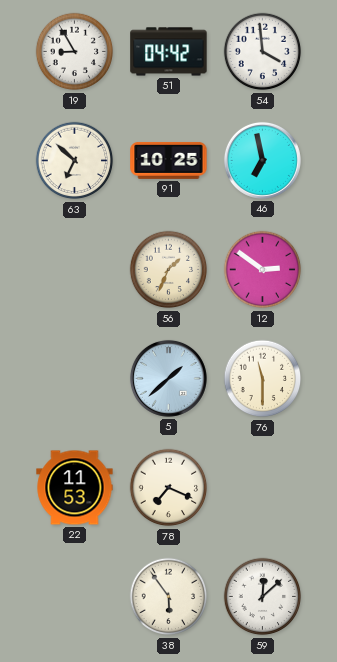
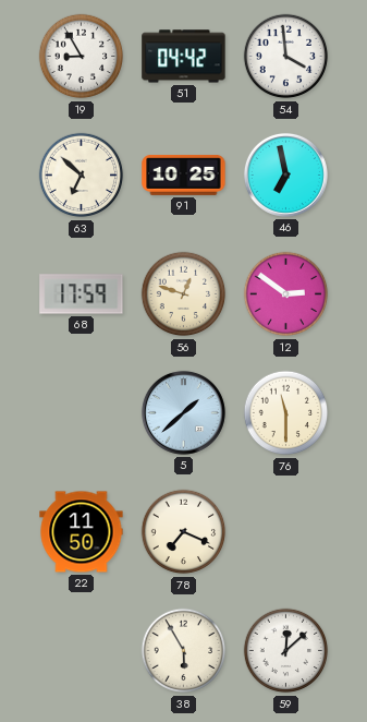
68: none -> 17:59 (82, 294)
56: 1:34 -> 12:48 (184, 294)
22: 11:53 -> 11:50 (82, 532)
38: 5:54 -> 5:55 (184, 651)
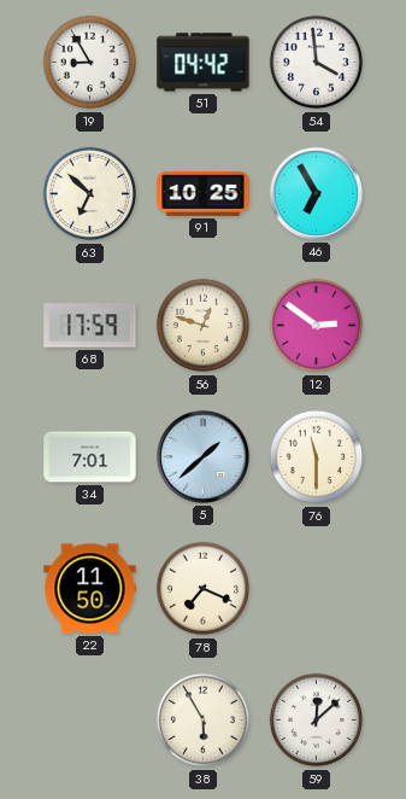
46: 6:58 -> 6:55 (316, 193)
34: none -> 7:01 (90, 457)
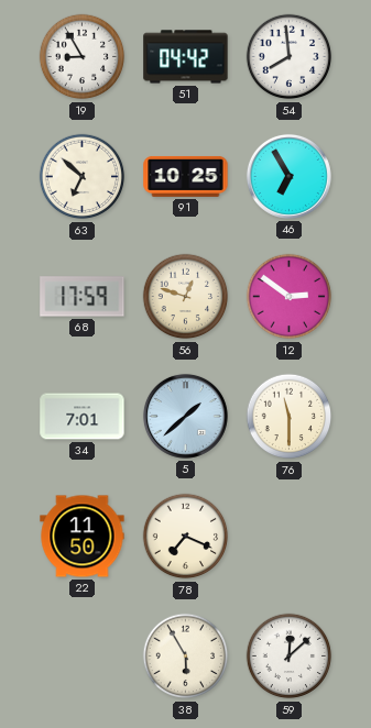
54: 3:59 -> 7:59 (290, 57)
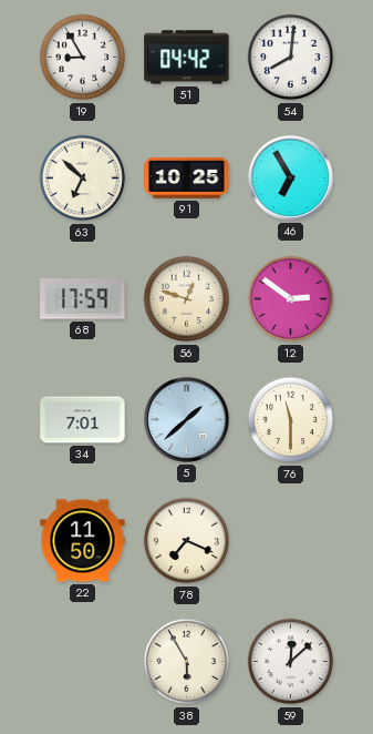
54: 7:59 -> 8:01 (291, 58)
